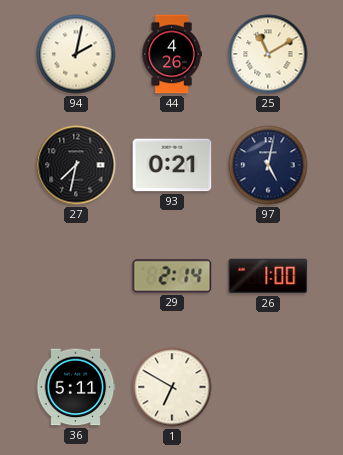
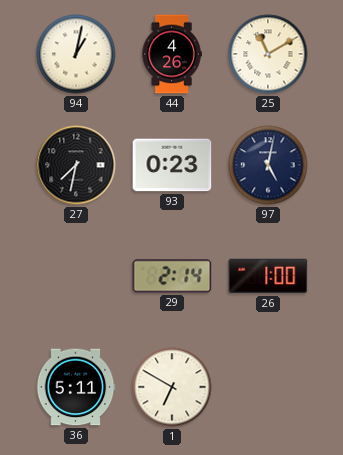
94: 2:02 -> 1:02 (76, 54)
93: 0:21 -> 0:23 (172, 165)
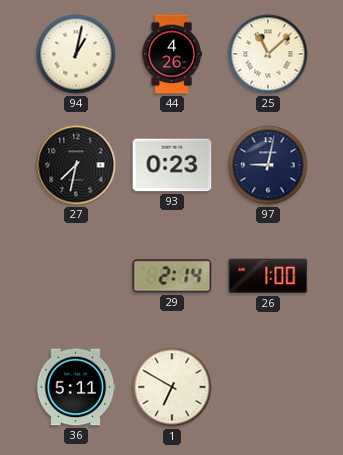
25: 11:10 -> 11:08 (268, 54)
97: 5:02 -> 9:02 (268, 165)
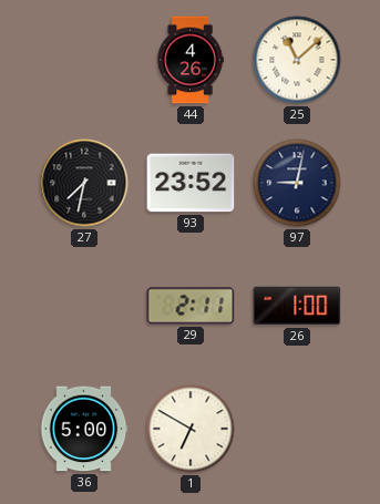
94: 1:02 -> none (76, 54)
93: 0:23 -> 23:52 (191, 183)
29: 2:14 -> 2:11 (191, 306)
36: 5:11 -> 5:00 (84, 429)
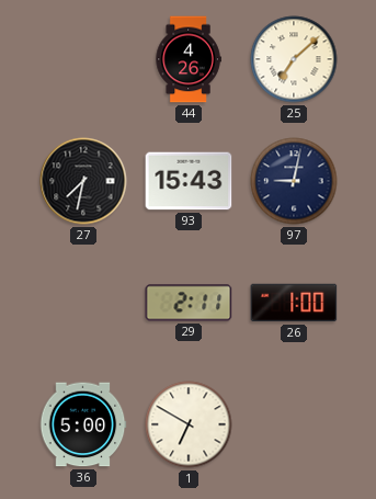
25: 11:08 -> 7:08 (294, 59)
93: 23:52 -> 15:43 (189, 181)
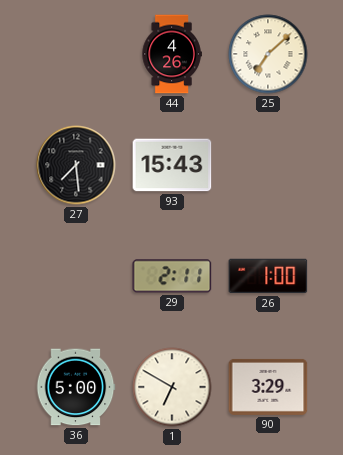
27: 7:32 -> 7:29 (76, 165)
97: 9:02 -> none (294, 181)
90: none -> 3:29 (268, 387)
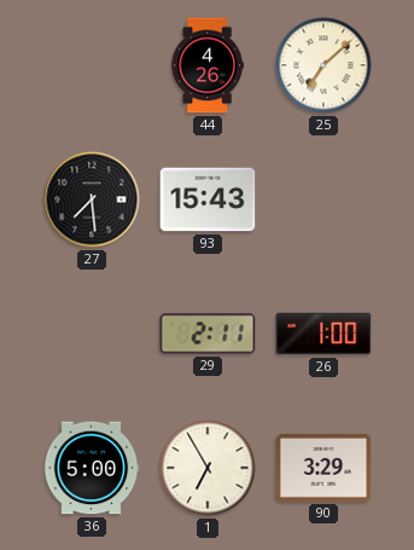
1: 6:50 -> 6:55 (208, 468)
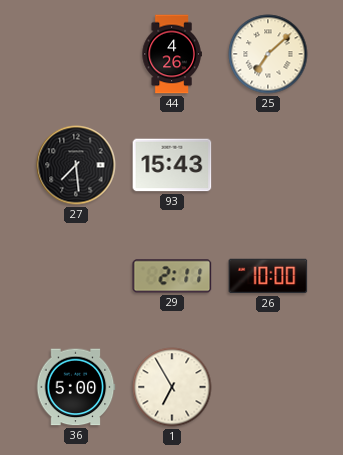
26: 1:00 -> 10:00 (268, 276)
90: 3:29 -> none (323, 468)
